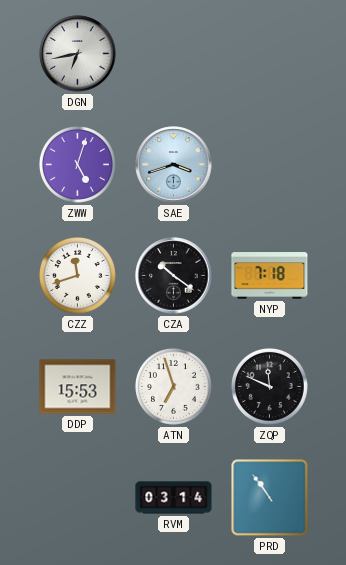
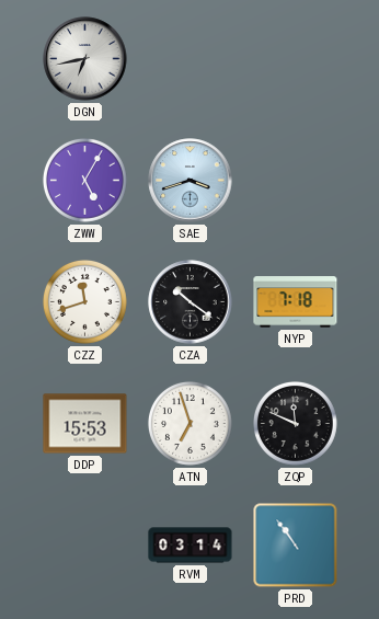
ZWW: 5:03 -> 5:05 (84, 180)
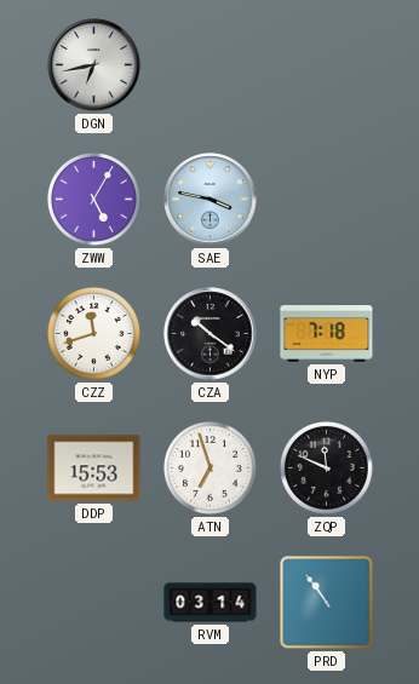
SAE: 3:42 -> 3:47 (211, 200)
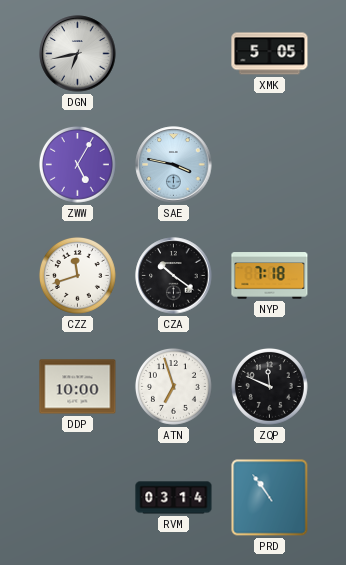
XMK: none -> 5:05 (270, 54)
DDP: 15:53 -> 10:00 (78, 387)
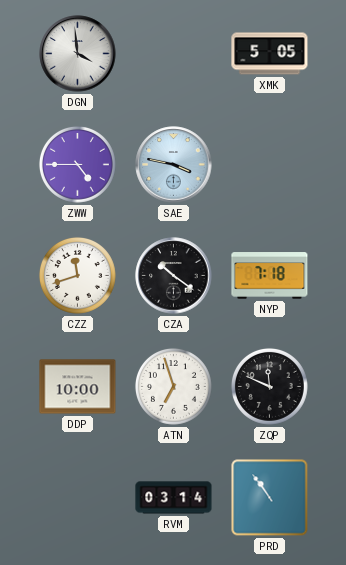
DGN: 6:43 -> 3:59 (78, 54)
ZWW: 5:05 -> 4:45 (77, 164)
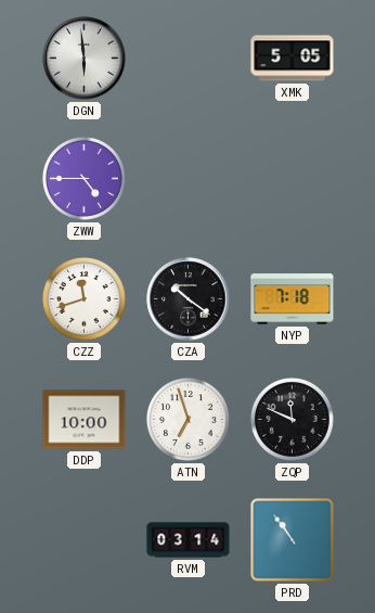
DGN: 3:59 -> 5:59 (85, 59)
SAE: 3:47 -> none (174, 165)
